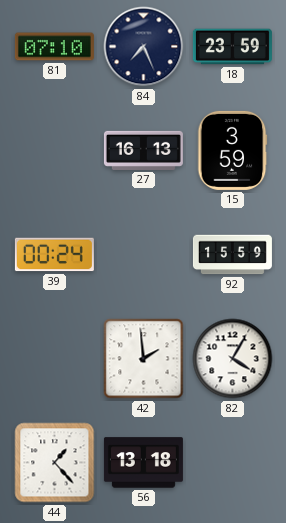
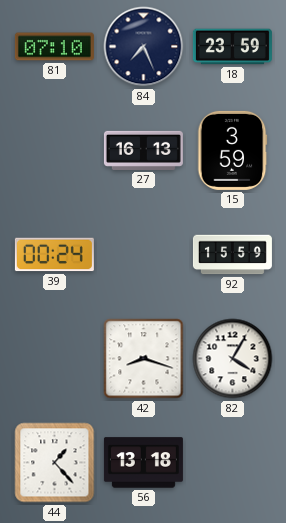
42: 1:59 -> 8:18 (144, 359)
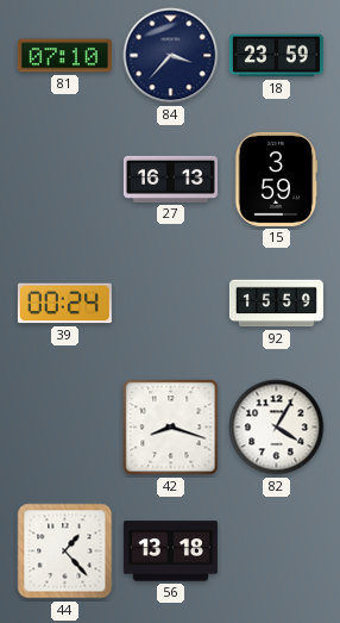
84: 7:26 -> 3:37 (171, 56)
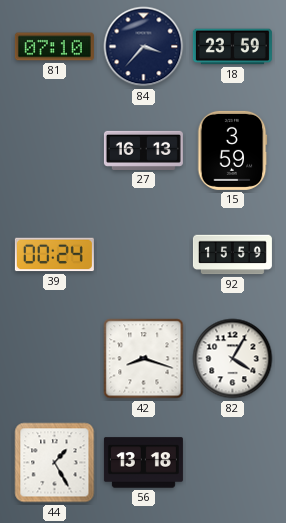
44: 1:23 -> 1:25 (55, 463)
